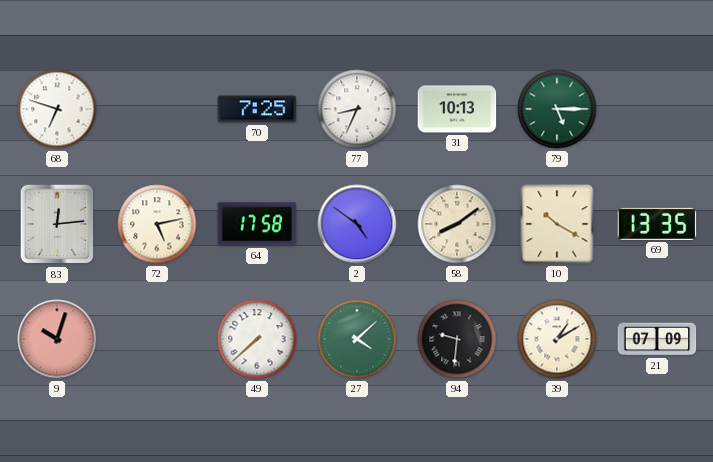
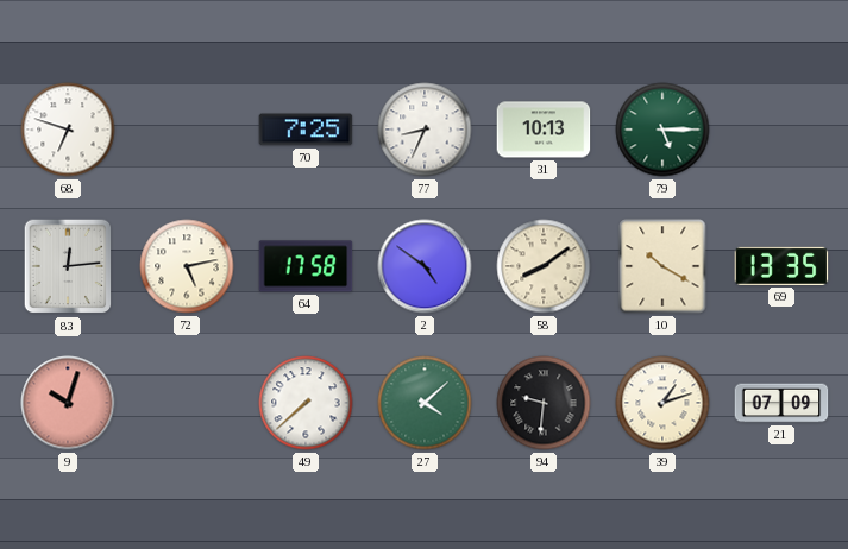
39: 1:10 -> 1:12 (662, 403)
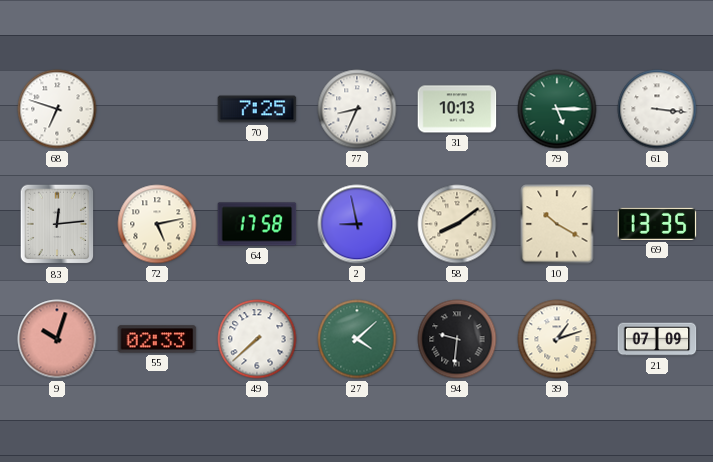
61: none -> 3:16 (657, 109)
2: 4:51 -> 8:58 (357, 224)
55: none -> 02:33 (157, 339)
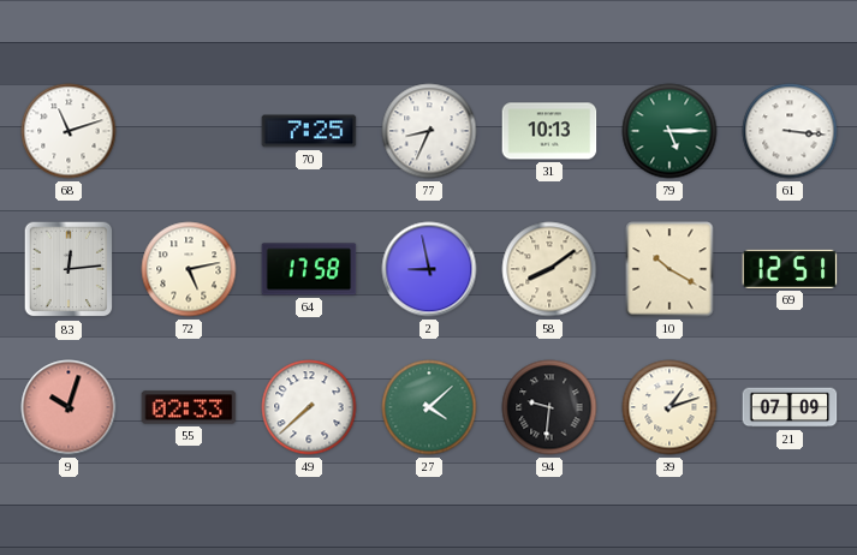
68: 6:48 -> 11:12 (69, 131)
69: 13:35 -> 12:51 (790, 269)
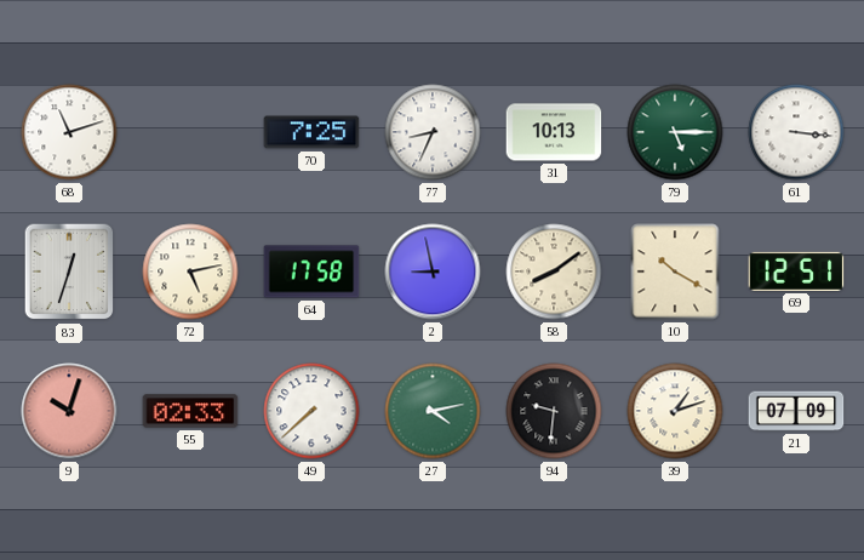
83: 12:14 -> 12:33 (69, 272)
27: 4:08 -> 4:13 (433, 411)
